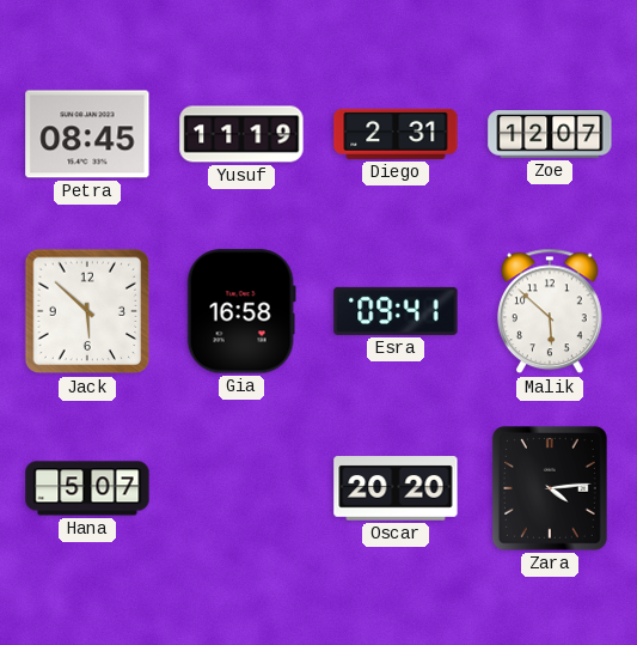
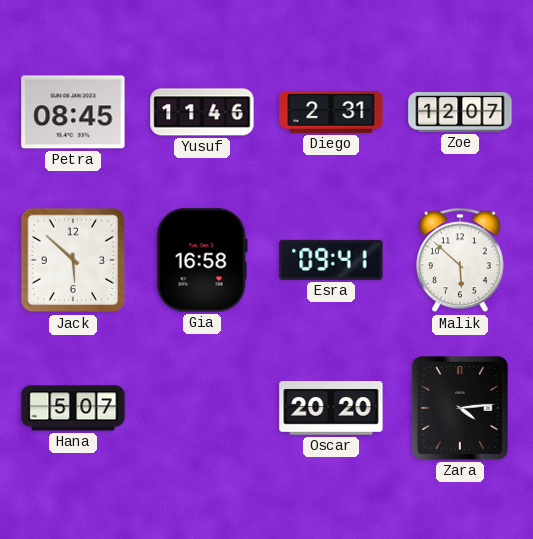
Yusuf: 11:19 -> 11:46 (202, 112)
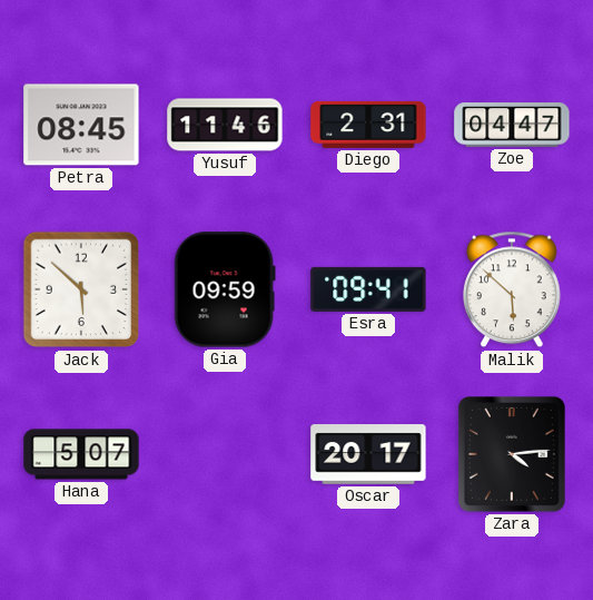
Zoe: 12:07 -> 04:47 (512, 125)
Gia: 16:58 -> 09:59 (225, 289)
Oscar: 20:20 -> 20:17 (368, 454)
